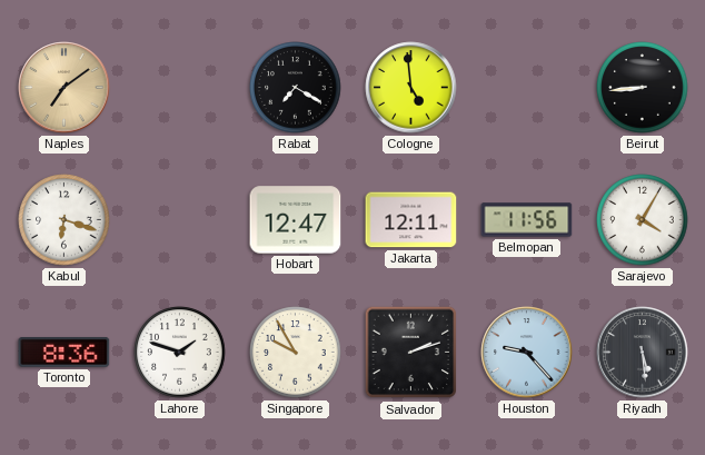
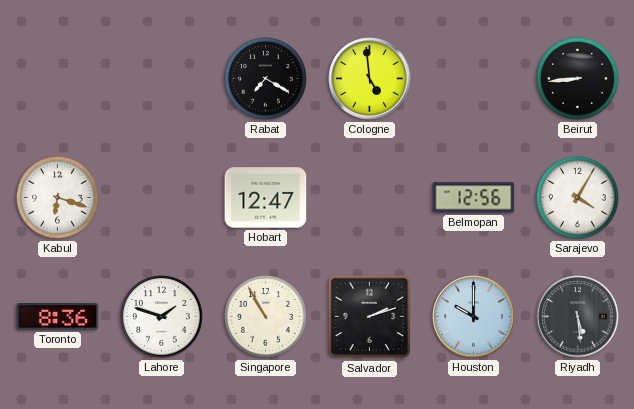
Naples: 7:09 -> none (64, 88)
Jakarta: 12:11 -> none (411, 220)
Belmopan: 11:56 -> 12:56 (474, 198)
Singapore: 9:55 -> 10:55 (266, 317)
Houston: 9:23 -> 10:00 (474, 317)
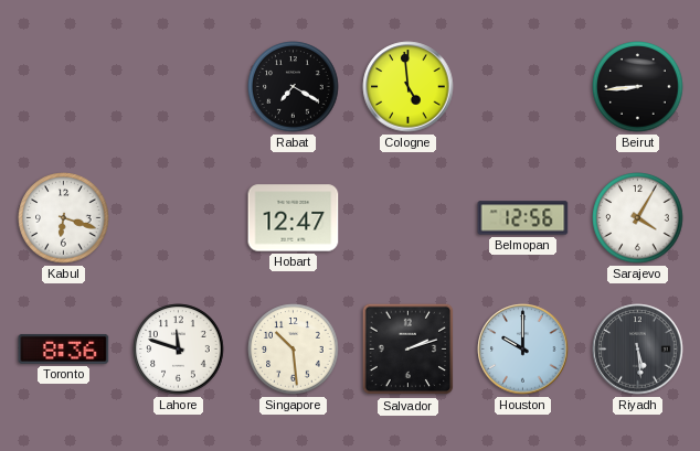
Lahore: 1:48 -> 11:48 (179, 350)
Singapore: 10:55 -> 10:29 (294, 350)
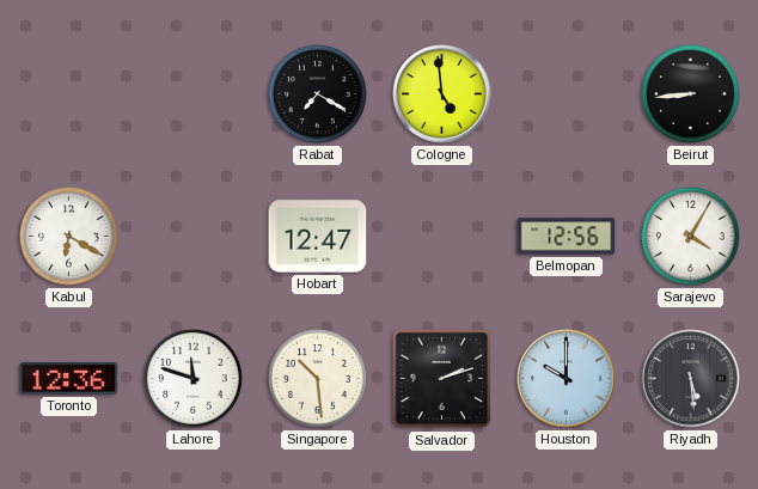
Kabul: 6:18 -> 6:20 (69, 237)
Toronto: 8:36 -> 12:36 (69, 379)
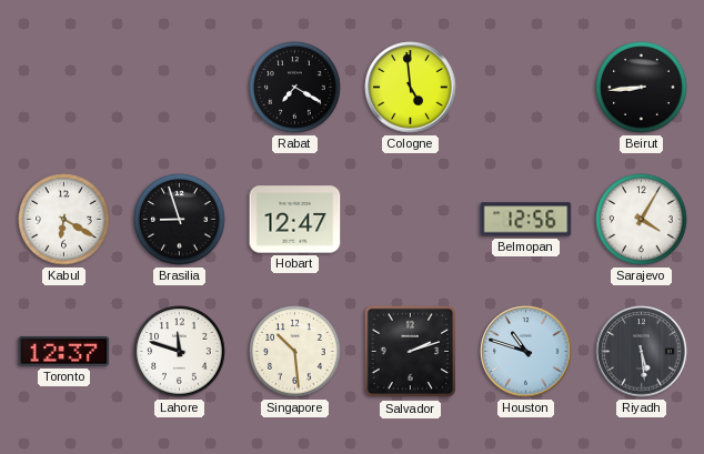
Brasilia: none -> 8:57 (180, 220)
Toronto: 12:36 -> 12:37 (64, 352)
Houston: 10:00 -> 10:48 (526, 352)
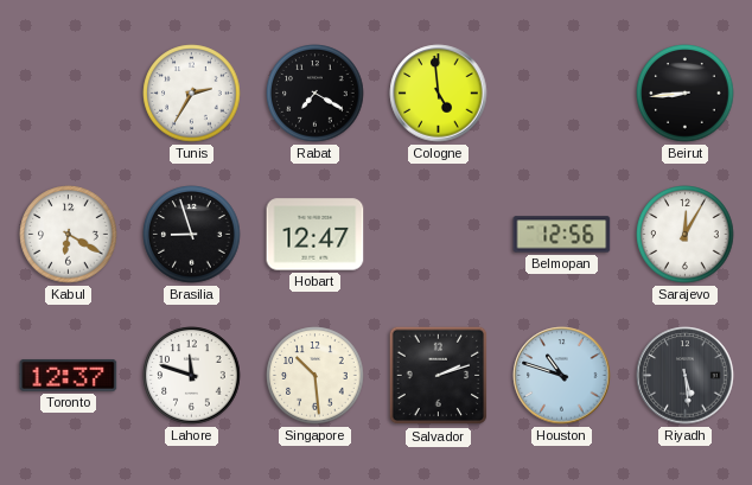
Tunis: none -> 2:35 (192, 94)
Sarajevo: 4:05 -> 12:05 (686, 235)
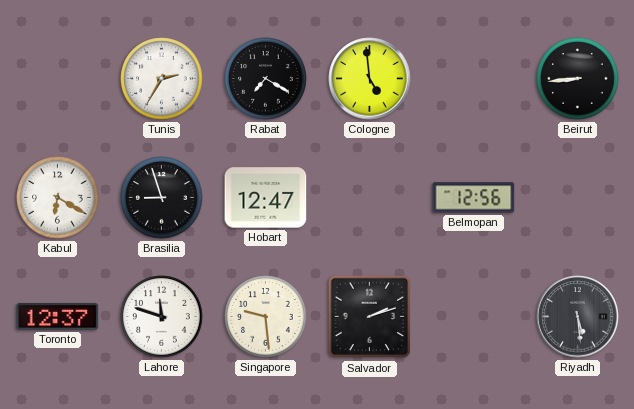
Sarajevo: 12:05 -> none (686, 235)
Singapore: 10:29 -> 9:29 (266, 317)
Houston: 10:48 -> none (562, 376)
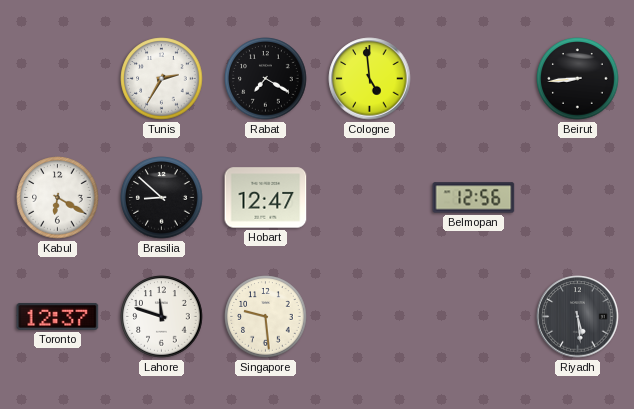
Brasilia: 8:57 -> 8:52 (162, 198)
Salvador: 2:12 -> none (370, 317)
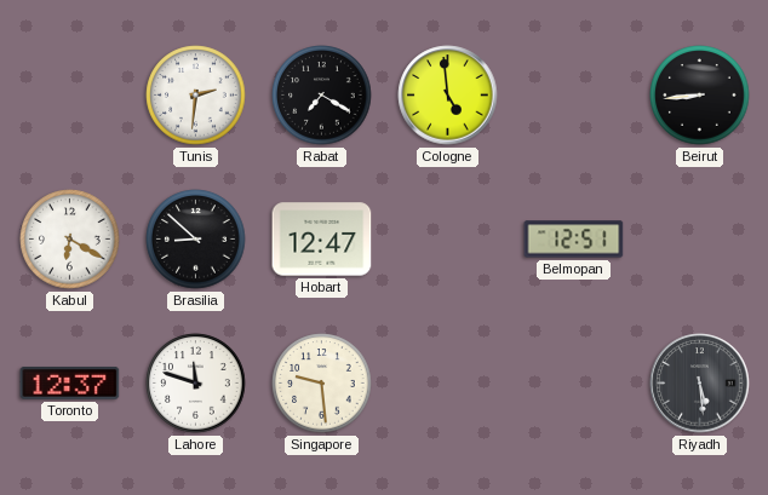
Tunis: 2:35 -> 2:31 (196, 96)
Belmopan: 12:56 -> 12:51 (574, 240)
